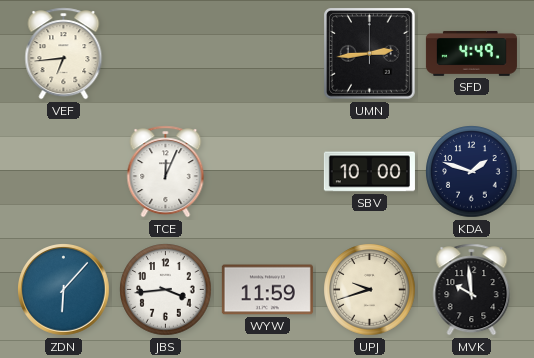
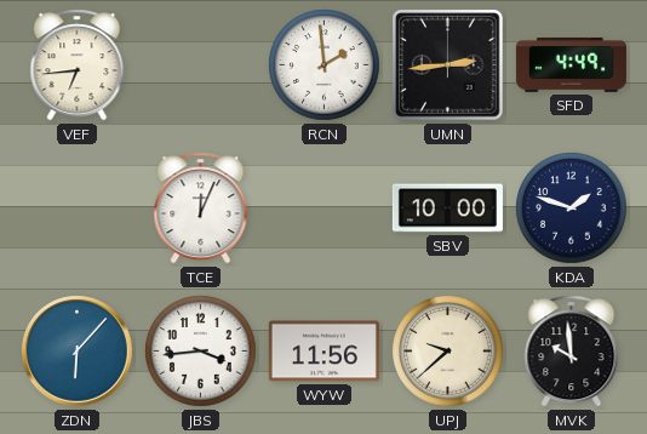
RCN: none -> 1:59 (325, 65)
WYW: 11:59 -> 11:56 (323, 352)
UPJ: 9:42 -> 9:38 (448, 352)
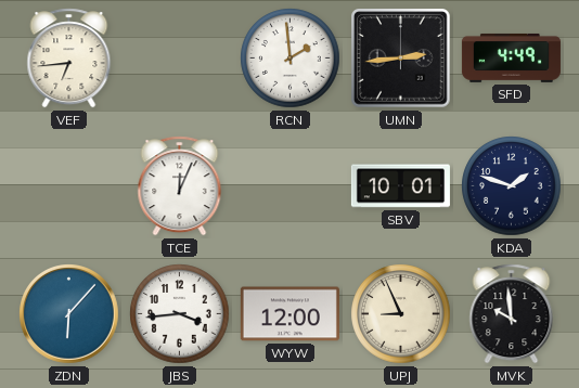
SBV: 10:00 -> 10:01 (400, 186)
WYW: 11:56 -> 12:00 (289, 314)
UPJ: 9:38 -> 8:56 (401, 314)
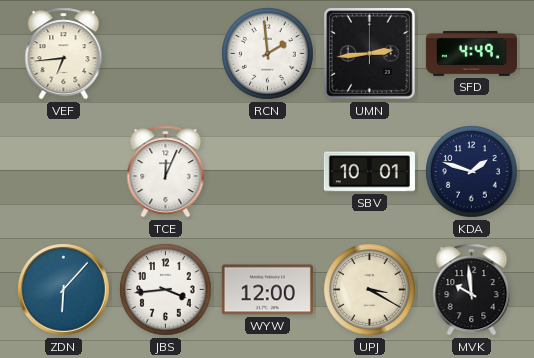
UPJ: 8:56 -> 3:20 (370, 290)
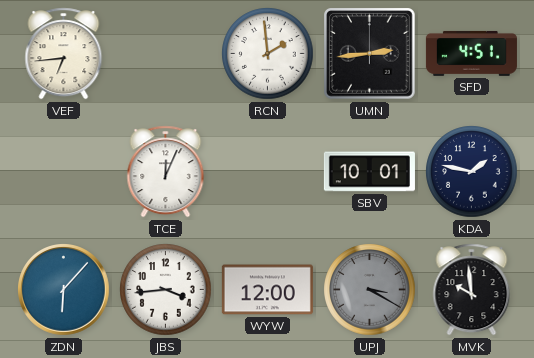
SFD: 4:49 -> 4:51 (471, 53)
KDA: 1:48 -> 1:47 (472, 172)
UPJ dial: cream -> grey (370, 290)
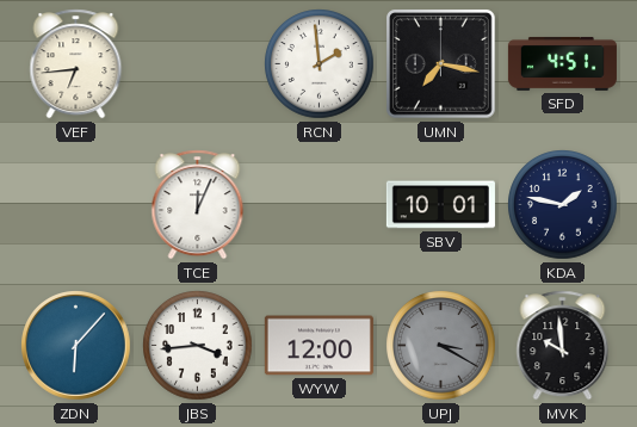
UMN: 2:44 -> 7:17 (441, 64)
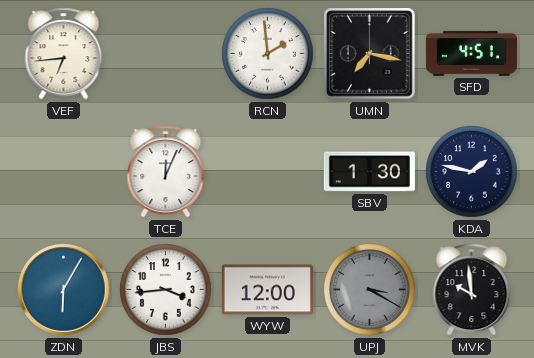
SBV: 10:01 -> 1:30 (369, 172)
ZDN: 6:07 -> 6:05 (64, 290)
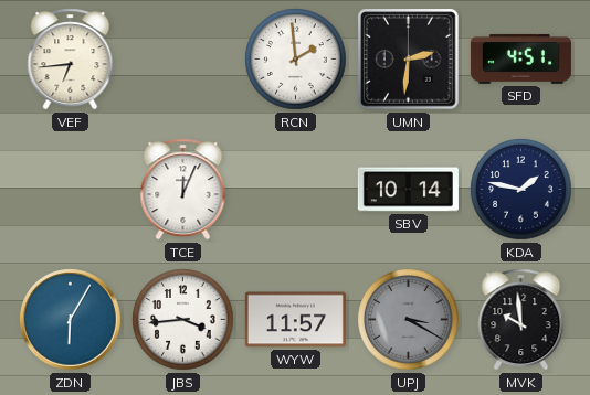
UMN: 7:17 -> 2:31 (409, 60)
SBV: 1:30 -> 10:14 (408, 190)
WYW: 12:00 -> 11:57 (295, 320)
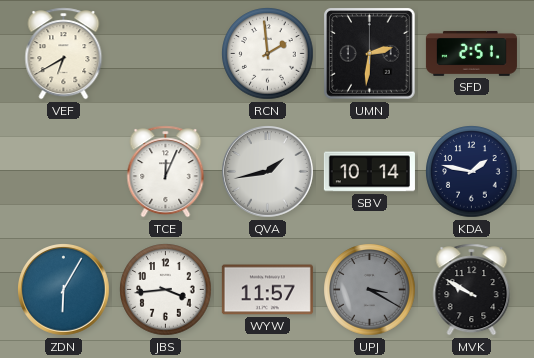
VEF: 6:44 -> 6:40 (64, 54)
SFD: 4:51 -> 2:51 (471, 53)
QVA: none -> 1:43 (268, 172)
MVK: 9:59 -> 9:50 (472, 290)
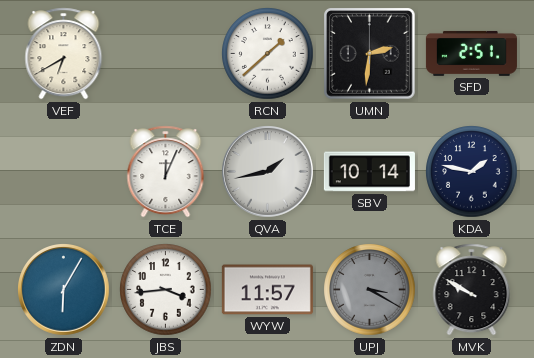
RCN: 1:59 -> 1:38 (268, 54)
